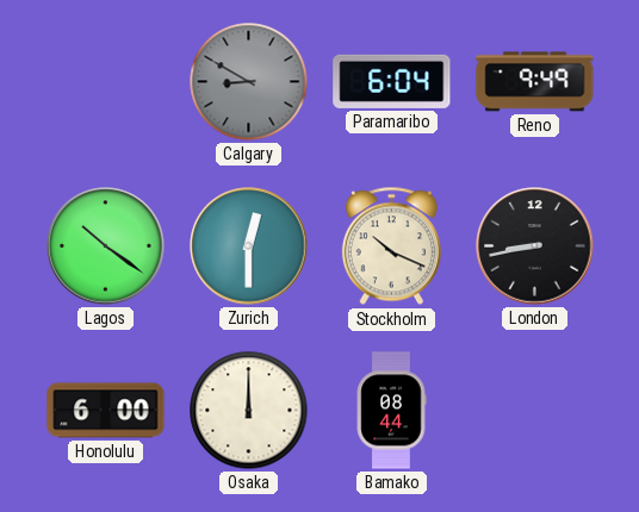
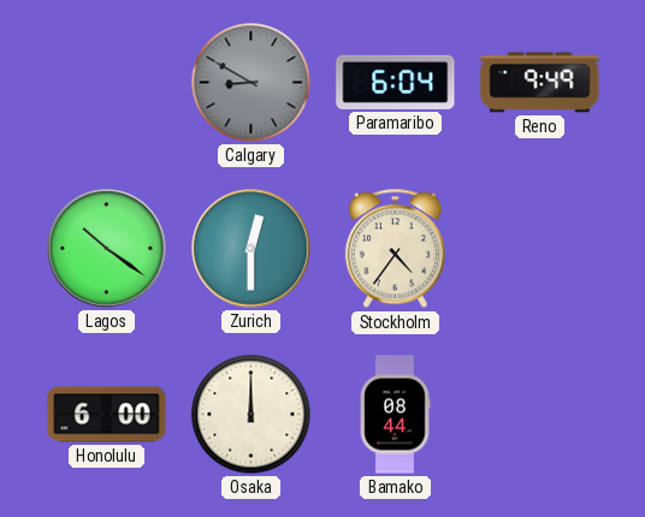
Stockholm: 10:19 -> 4:36 (395, 249)
London: 8:43 -> none (535, 246)
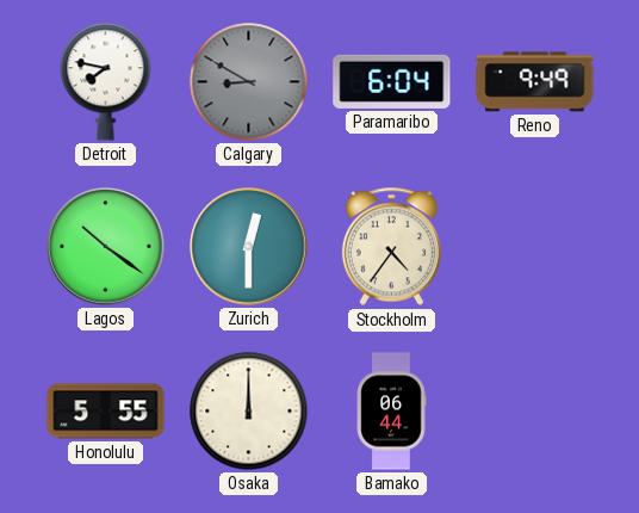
Detroit: none -> 7:47 (106, 82)
Honolulu: 6:00 -> 5:55 (106, 412)
Bamako: 08:44 -> 06:44 (391, 412)
